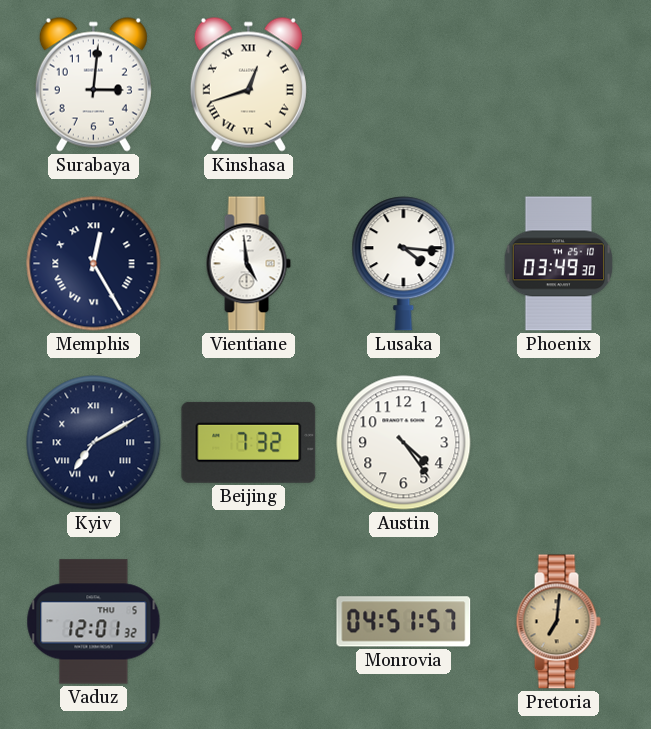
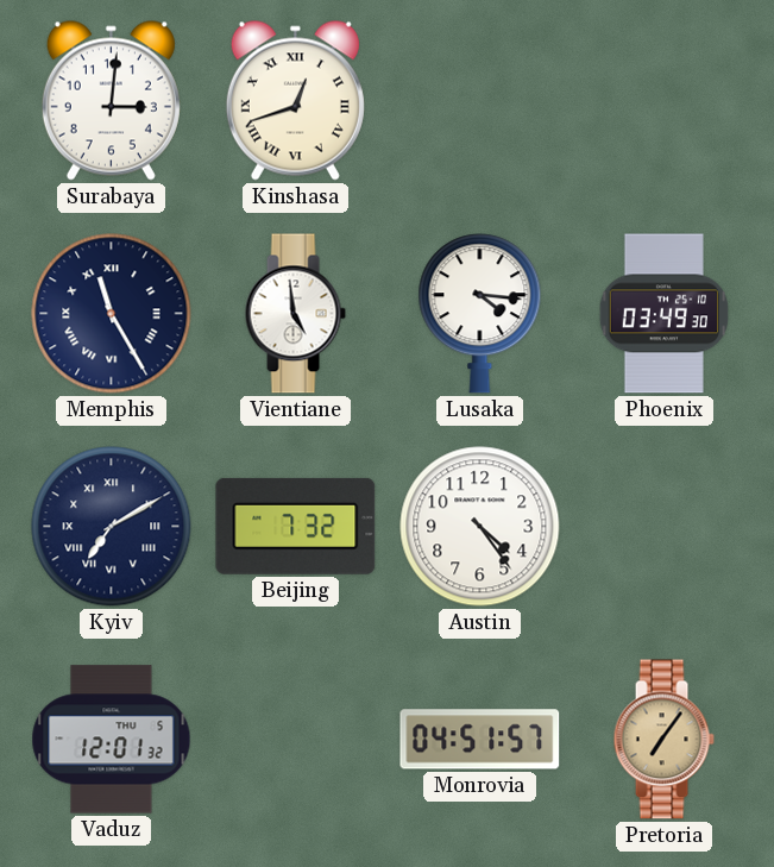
Memphis: 12:25 -> 11:25 (112, 314)
Pretoria: 7:01 -> 7:06 (663, 740)
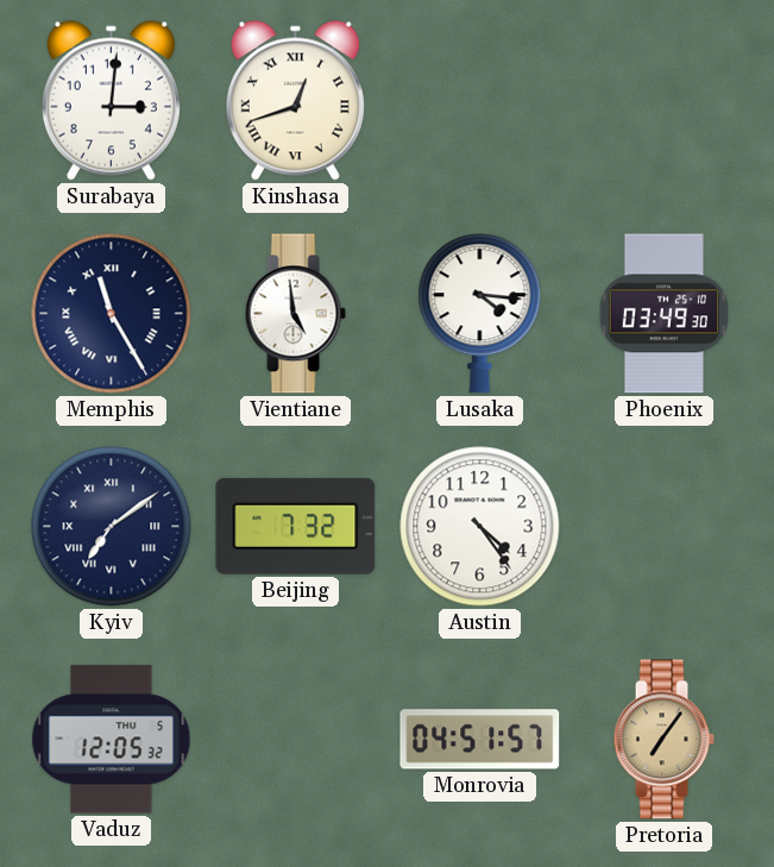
Kyiv: 7:10 -> 7:09 (112, 527)
Vaduz: 12:01 -> 12:05 (112, 740)
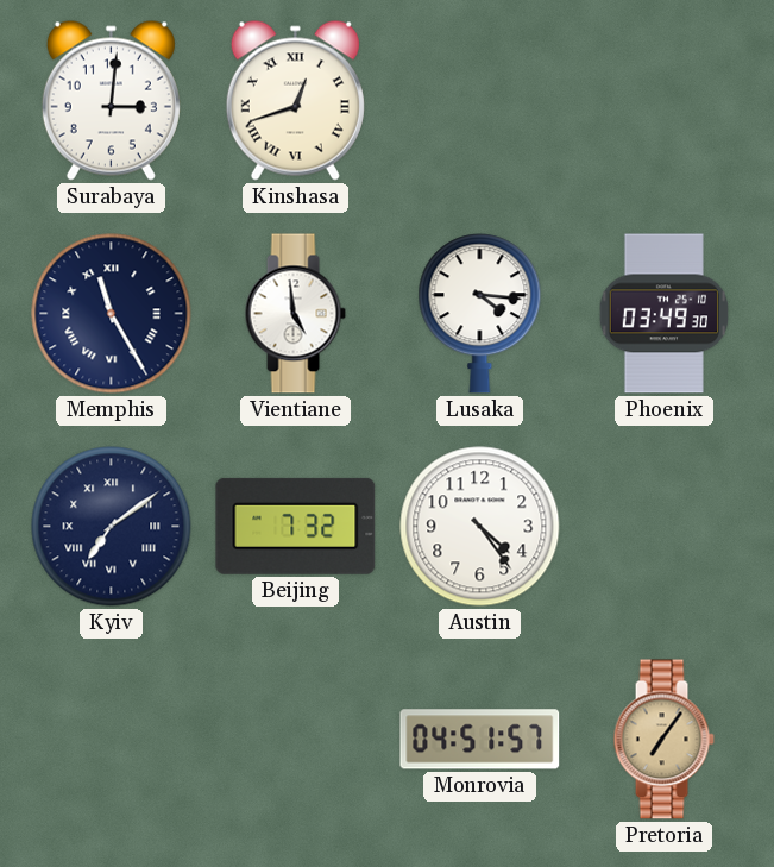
Vaduz: 12:05 -> none (112, 740)
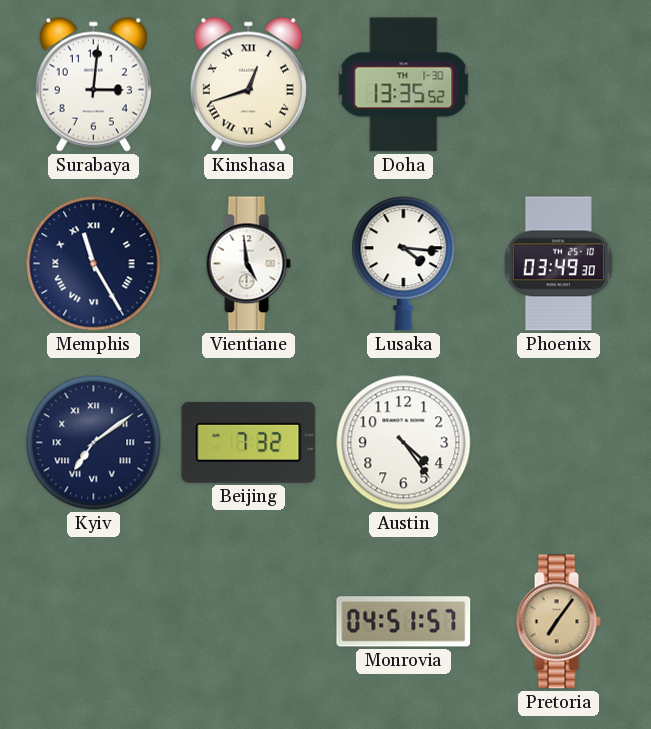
Doha: none -> 13:35 (404, 85)
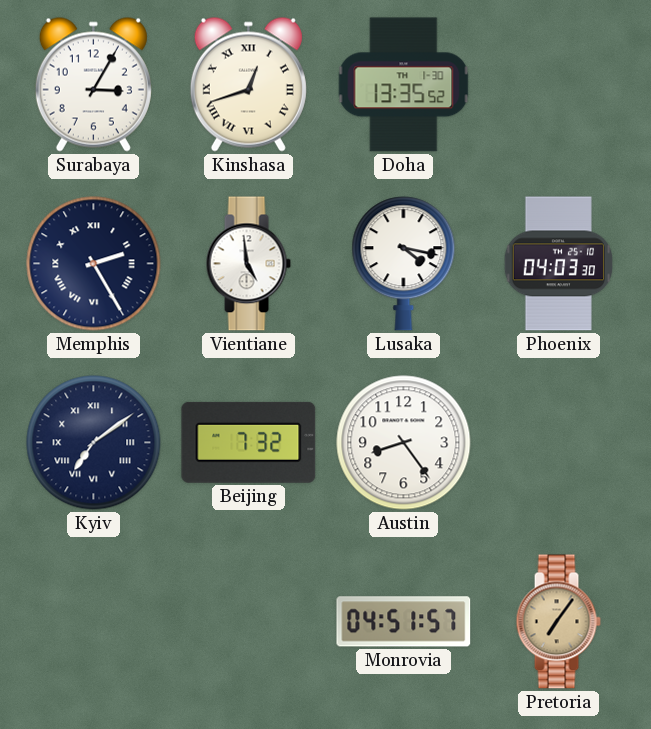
Surabaya: 3:01 -> 3:05 (93, 84)
Memphis: 11:25 -> 2:25 (94, 264)
Lusaka: 4:16 -> 4:17 (404, 264)
Phoenix: 03:49 -> 04:03 (558, 264)
Austin: 4:24 -> 8:24 (404, 443)
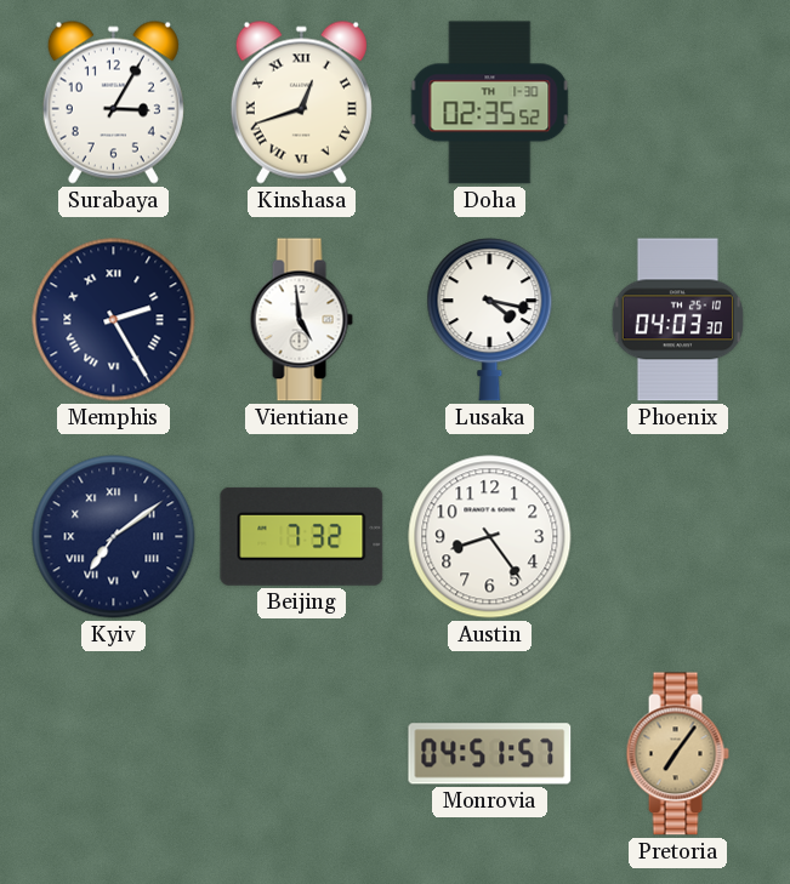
Doha: 13:35 -> 02:35 (490, 103)
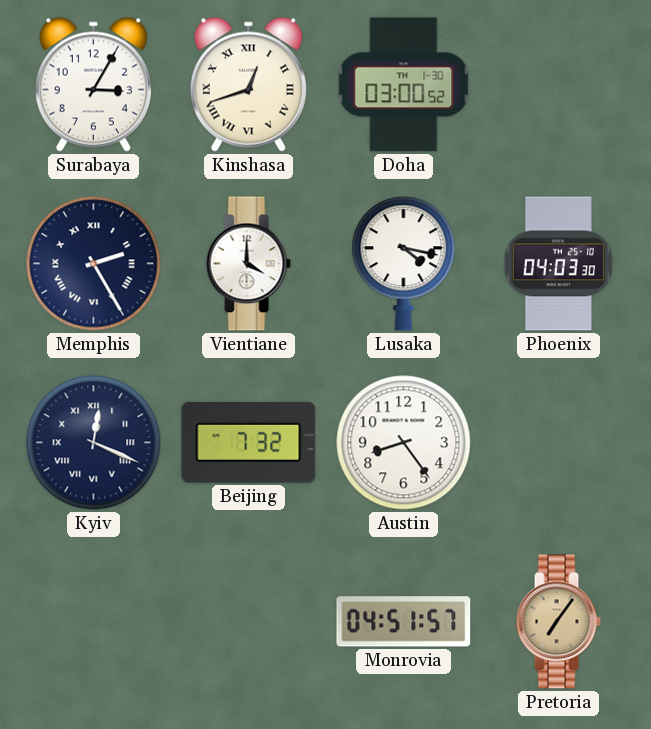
Doha: 02:35 -> 03:00 (404, 85)
Vientiane: 4:59 -> 4:00 (248, 264)
Kyiv: 7:09 -> 12:19 (94, 443)
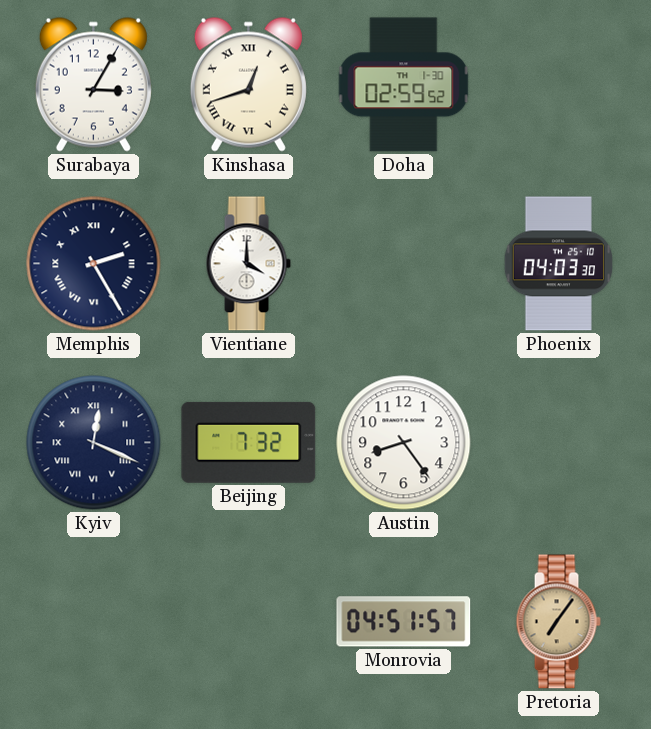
Doha: 03:00 -> 02:59 (404, 85)
Lusaka: 4:17 -> none (404, 264)
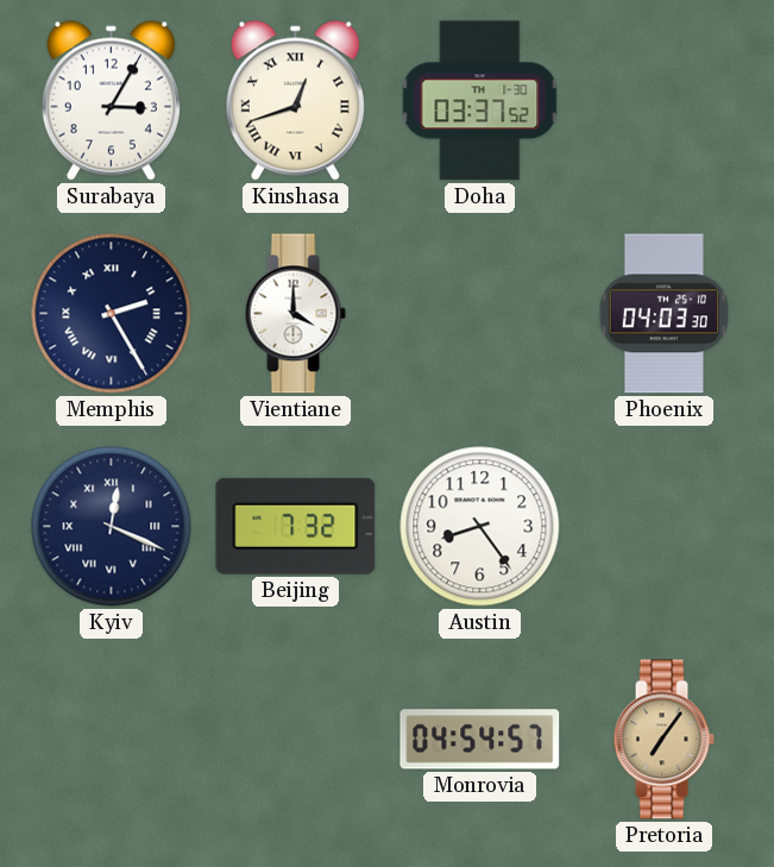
Doha: 02:59 -> 03:37 (480, 101)
Monrovia: 04:51 -> 04:54 (480, 740)
